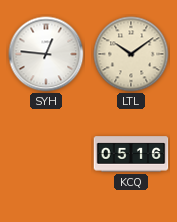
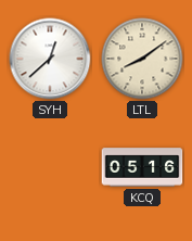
SYH: 12:46 -> 12:38 (50, 59)
LTL: 10:09 -> 8:09 (142, 59)
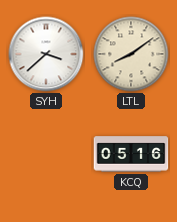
SYH: 12:38 -> 3:38 (46, 54)
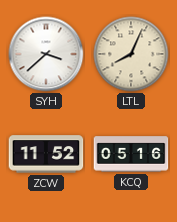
LTL: 8:09 -> 8:04 (131, 54)
ZCW: none -> 11:52 (46, 154)
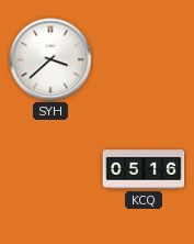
LTL: 8:04 -> none (131, 54)
ZCW: 11:52 -> none (46, 154)
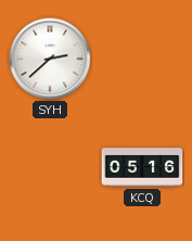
SYH: 3:38 -> 2:38 (50, 59)
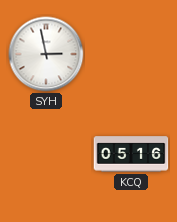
SYH: 2:38 -> 2:58 (46, 54)
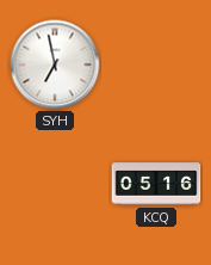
SYH: 2:58 -> 6:58 (55, 64)
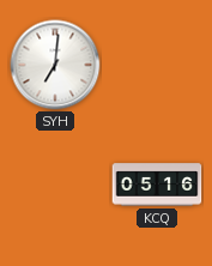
SYH: 6:58 -> 7:01 (55, 65)
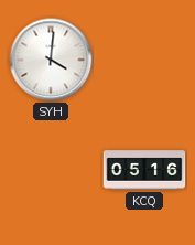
SYH: 7:01 -> 4:01 (51, 60)
